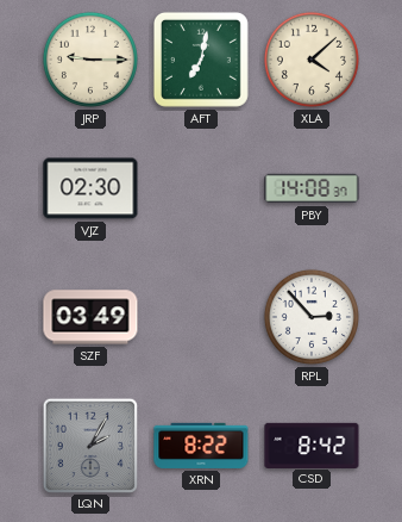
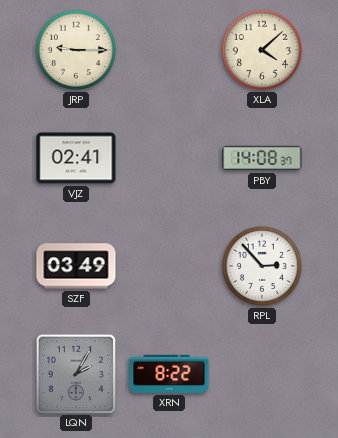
AFT: 7:02 -> none (201, 60)
VJZ: 02:30 -> 02:41 (76, 158)
CSD: 8:42 -> none (312, 445)
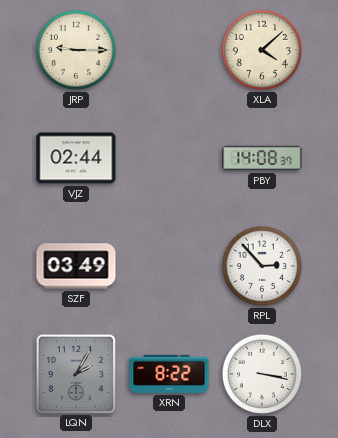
VJZ: 02:41 -> 02:44 (76, 158)
DLX: none -> 3:17 (262, 374)
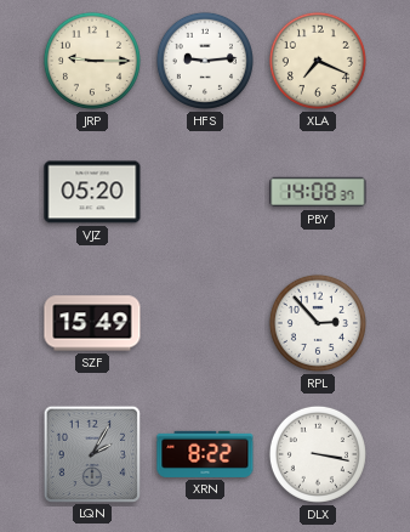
HFS: none -> 9:14 (205, 61)
XLA: 4:08 -> 7:19 (318, 61)
VJZ: 02:44 -> 05:20 (92, 192)
SZF: 03:49 -> 15:49 (92, 323)
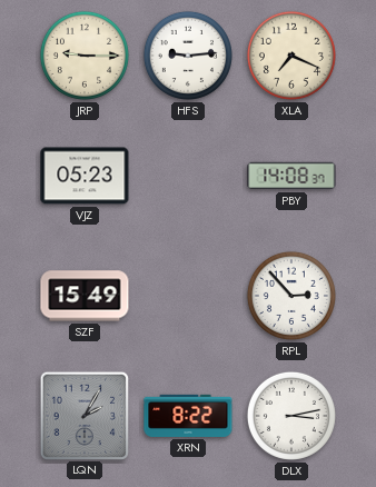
VJZ: 05:20 -> 05:23 (85, 176)
DLX: 3:17 -> 3:13 (291, 416)
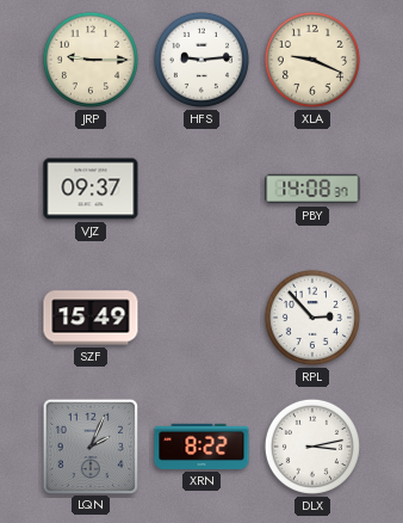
XLA: 7:19 -> 9:19 (312, 60)
VJZ: 05:23 -> 09:37 (91, 189)
LQN: 2:05 -> 2:04 (89, 445)
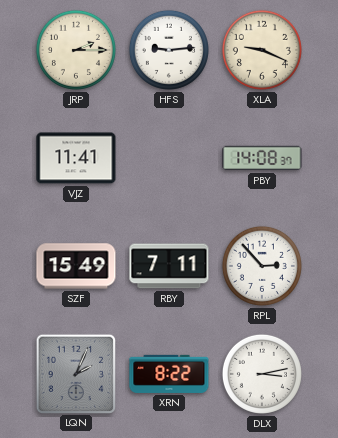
JRP: 9:15 -> 2:15 (76, 50)
VJZ: 09:37 -> 11:41 (76, 158)
RBY: none -> 7:11 (169, 266)
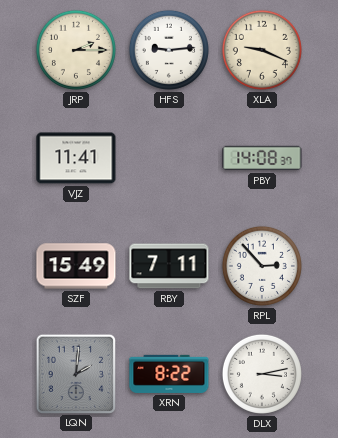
LQN: 2:04 -> 2:01 (75, 373)
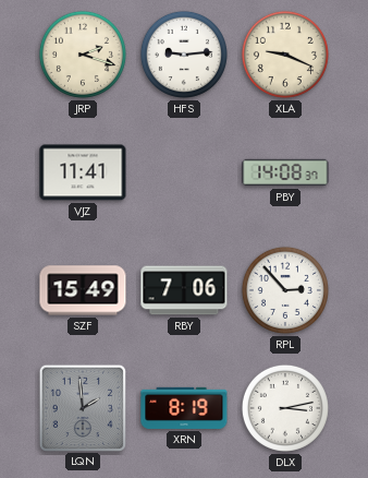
JRP: 2:15 -> 2:18 (83, 55)
RBY: 7:11 -> 7:06 (184, 290)
LQN: 2:01 -> 1:59 (82, 407)
XRN: 8:22 -> 8:19 (184, 408)
